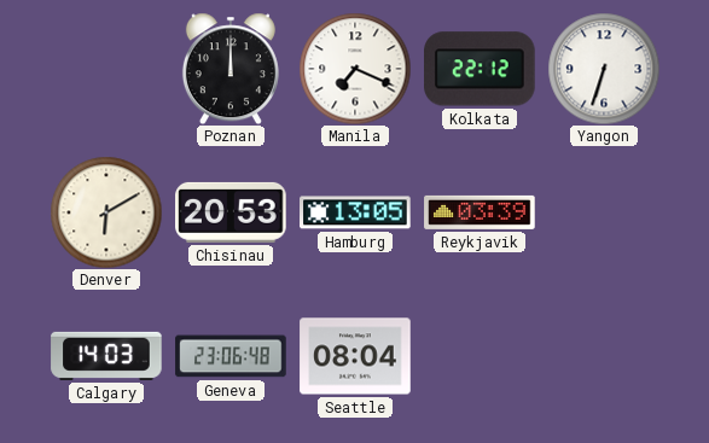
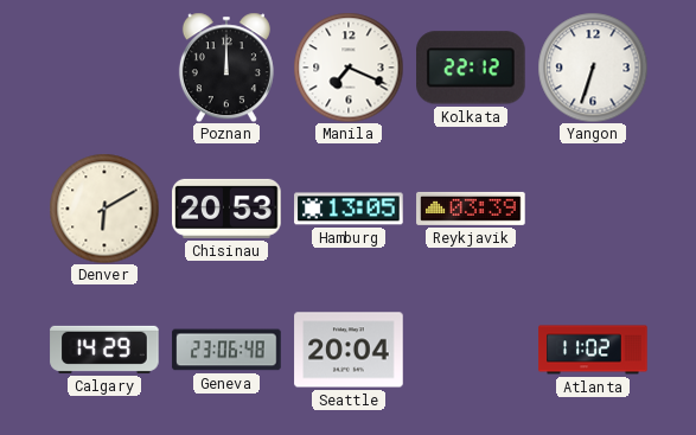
Calgary: 14:03 -> 14:29 (104, 350)
Seattle: 08:04 -> 20:04 (349, 350)
Atlanta: none -> 11:02 (593, 350)
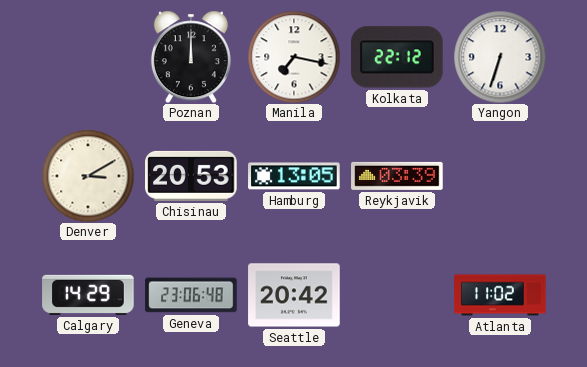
Manila: 7:19 -> 7:17 (294, 57)
Denver: 6:10 -> 3:10 (88, 176)
Seattle: 20:04 -> 20:42 (294, 295)
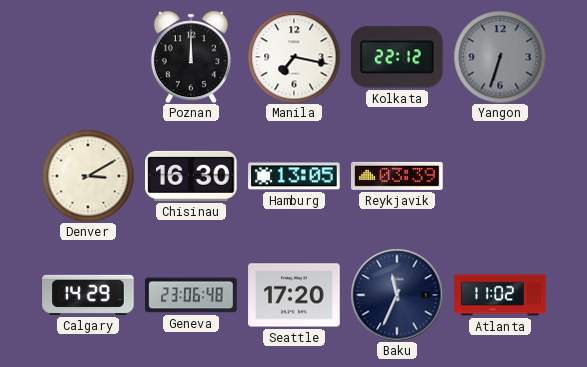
Yangon dial: white -> grey (500, 57)
Chisinau: 20:53 -> 16:30 (191, 176)
Seattle: 20:42 -> 17:20 (294, 295)
Baku: none -> 11:34 (397, 295)
